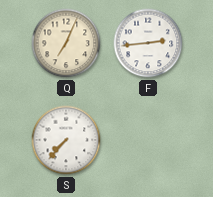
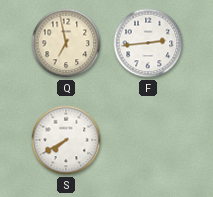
Q: 7:04 -> 6:58 (66, 43)
S: 7:37 -> 7:40 (66, 140)
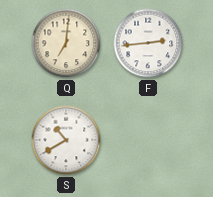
Q: 6:58 -> 7:01 (66, 43)
S: 7:40 -> 10:40 (66, 140)
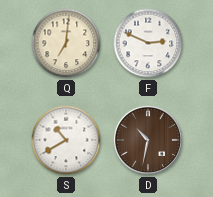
F: 2:44 -> 2:49 (148, 43)
D: none -> 10:32 (148, 140)
